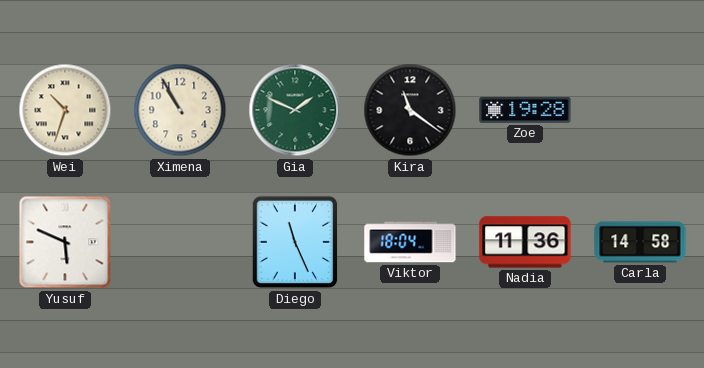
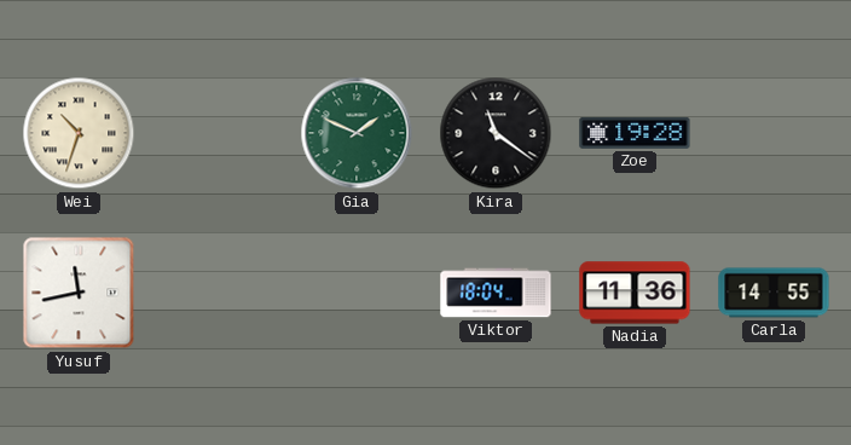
Ximena: 10:55 -> none (180, 110)
Yusuf: 5:49 -> 11:43 (79, 293)
Diego: 11:26 -> none (295, 242)
Carla: 14:58 -> 14:55 (774, 293)
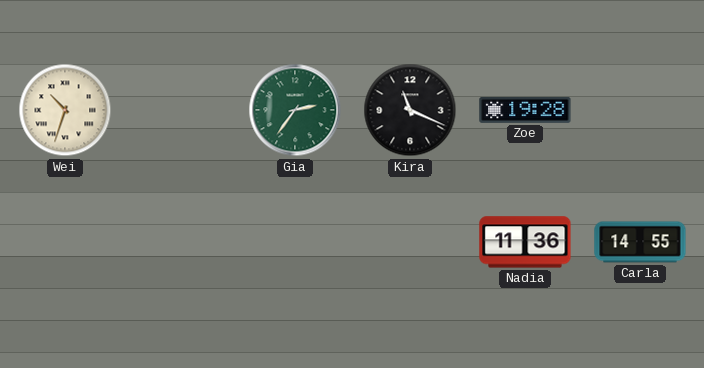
Gia: 1:49 -> 2:36 (295, 110)
Kira: 11:21 -> 11:19 (410, 110)
Yusuf: 11:43 -> none (79, 293)
Viktor: 18:04 -> none (496, 293)
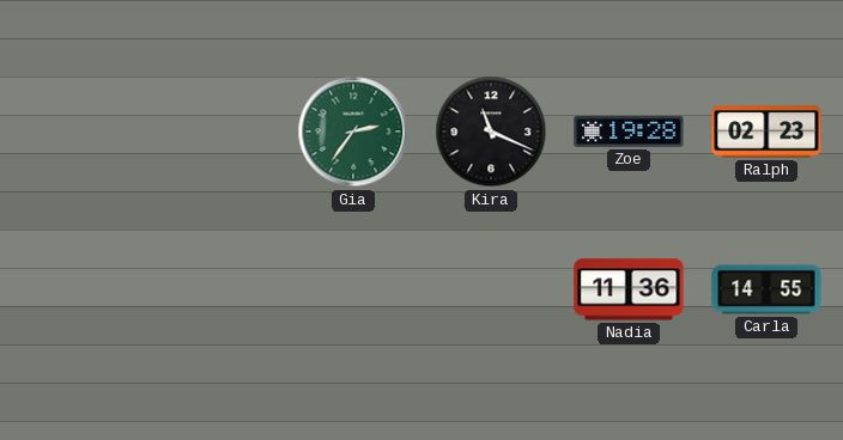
Wei: 10:33 -> none (65, 110)
Ralph: none -> 02:23 (766, 132)
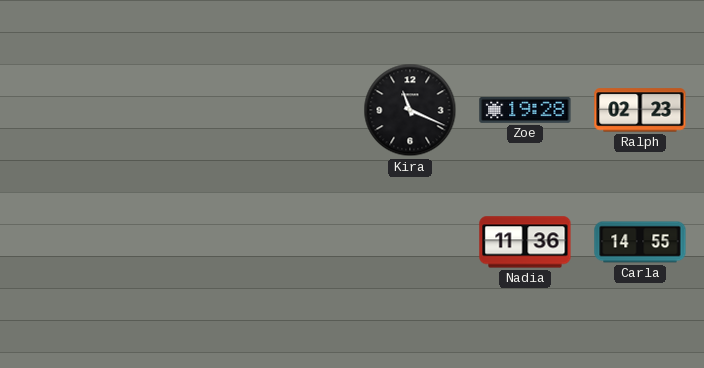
Gia: 2:36 -> none (353, 132)
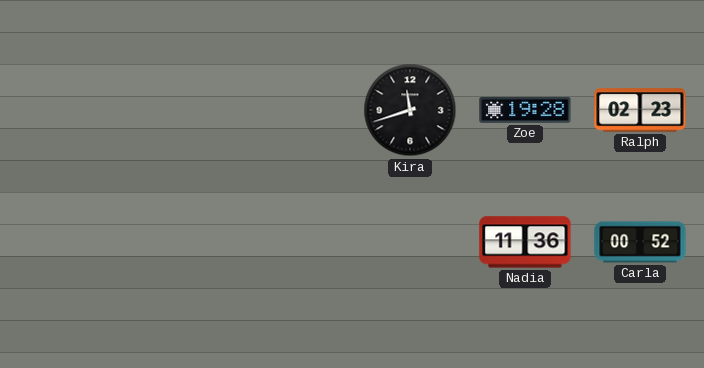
Kira: 11:19 -> 11:42 (410, 110)
Carla: 14:55 -> 00:52 (640, 242)
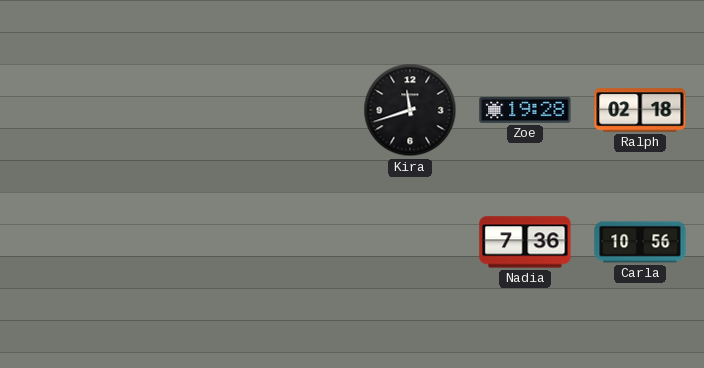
Ralph: 02:23 -> 02:18 (640, 110)
Nadia: 11:36 -> 7:36 (525, 242)
Carla: 00:52 -> 10:56 (640, 242)
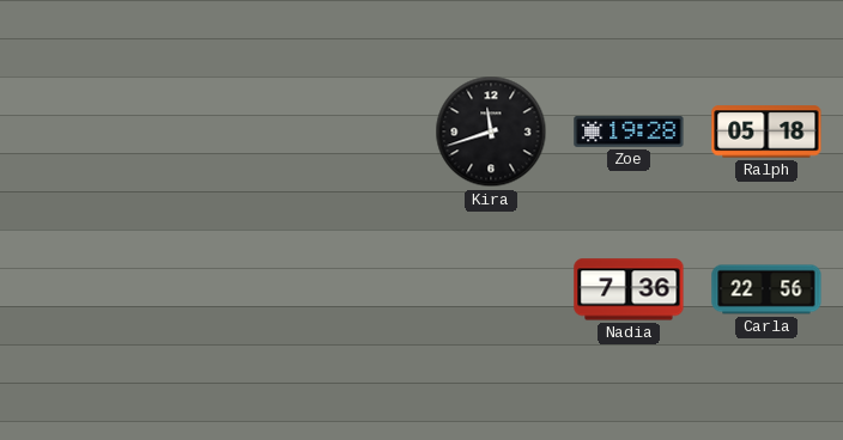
Ralph: 02:18 -> 05:18 (766, 132)
Carla: 10:56 -> 22:56 (766, 289)
